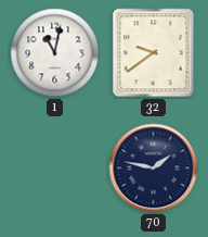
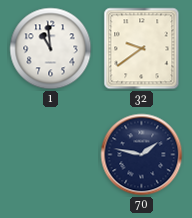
1: 11:02 -> 10:59 (51, 49)
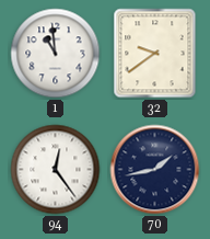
94: none -> 12:24 (56, 170)
70: 1:47 -> 1:43 (155, 170)
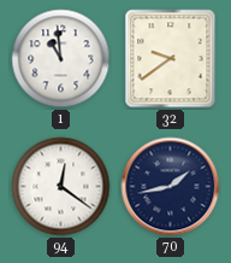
94: 12:24 -> 12:21 (61, 187)
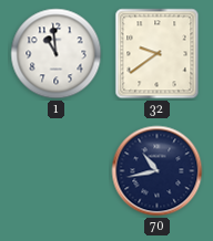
94: 12:21 -> none (61, 187)
70: 1:43 -> 10:43 (158, 171)
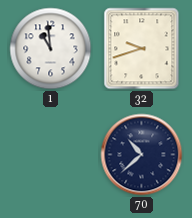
32: 9:39 -> 9:42 (142, 49)
70: 10:43 -> 10:38 (142, 155)
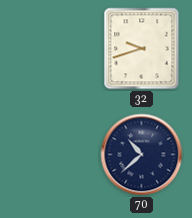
1: 10:59 -> none (51, 49)
